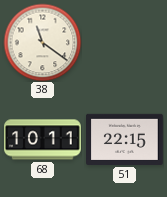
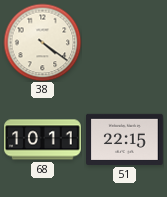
38: 11:21 -> 4:21 (42, 42)
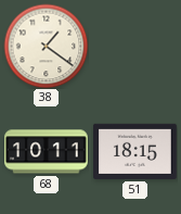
38: 4:21 -> 1:21 (46, 46)
51: 22:15 -> 18:15 (135, 151)
